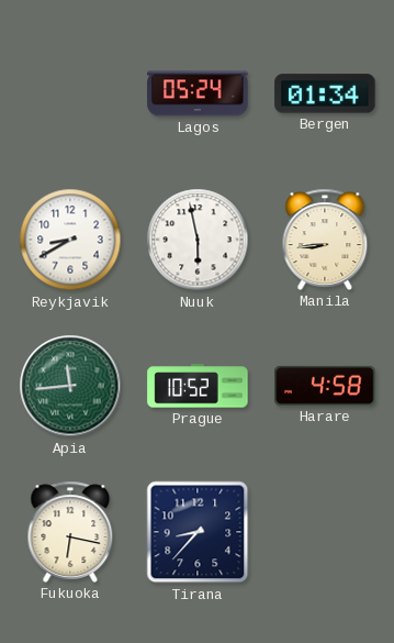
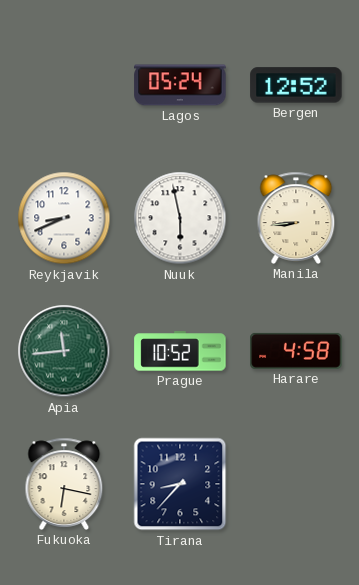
Bergen: 01:34 -> 12:52 (296, 85)
Reykjavik: 8:40 -> 8:41 (64, 218)
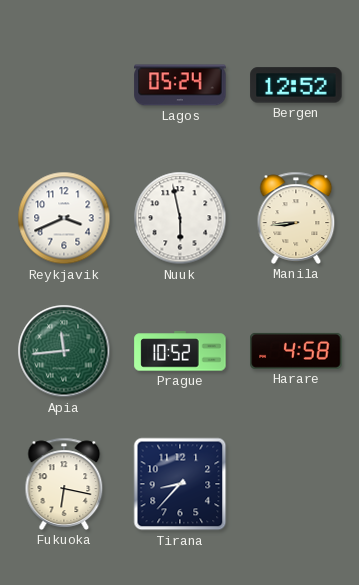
Reykjavik: 8:41 -> 3:41 (64, 218)
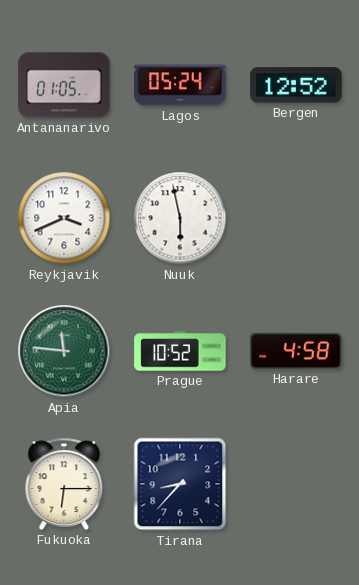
Antananarivo: none -> 01:05 (64, 85)
Manila: 8:44 -> none (296, 218)
Apia: 11:44 -> 11:46 (64, 351)
Fukuoka: 6:17 -> 6:15 (64, 484)
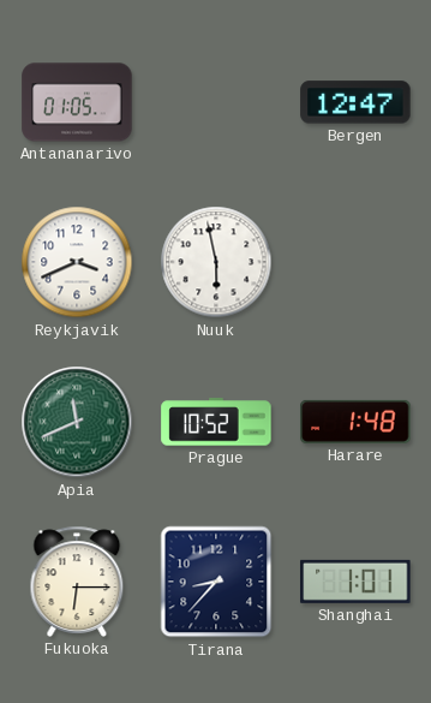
Lagos: 05:24 -> none (180, 85)
Bergen: 12:52 -> 12:47 (355, 102)
Apia: 11:46 -> 11:41 (77, 422)
Harare: 4:58 -> 1:48 (355, 422)
Shanghai: none -> 1:01 (355, 582)
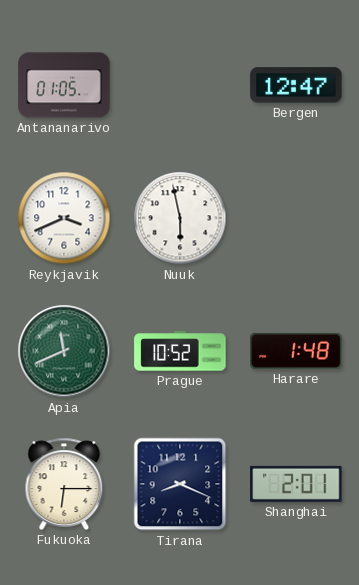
Tirana: 8:37 -> 8:19 (180, 484)
Shanghai: 1:01 -> 2:01 (296, 484)
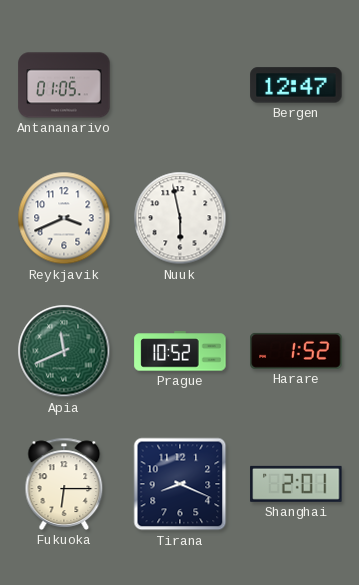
Harare: 1:48 -> 1:52 (296, 351)
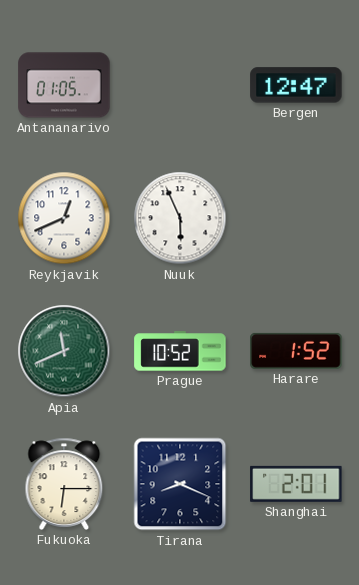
Reykjavik: 3:41 -> 12:41 (64, 218)
Nuuk: 5:58 -> 5:56 (180, 218)
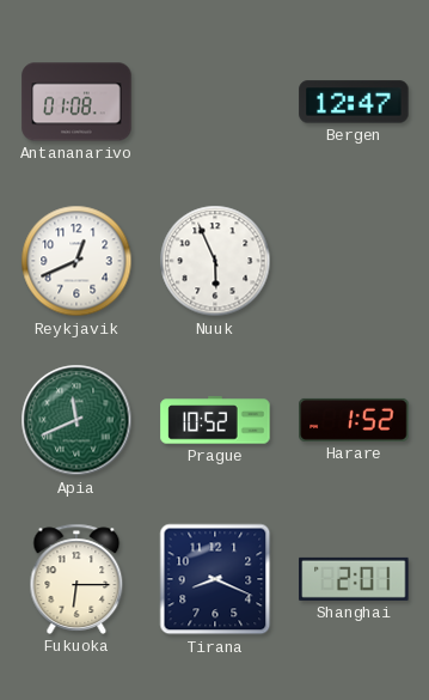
Antananarivo: 01:05 -> 01:08 (76, 102)
